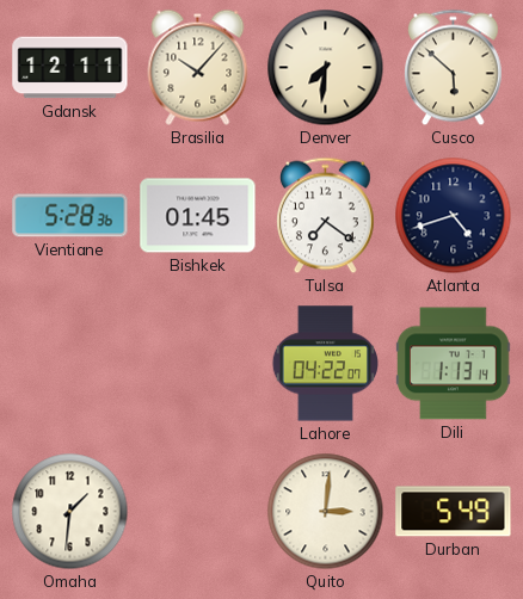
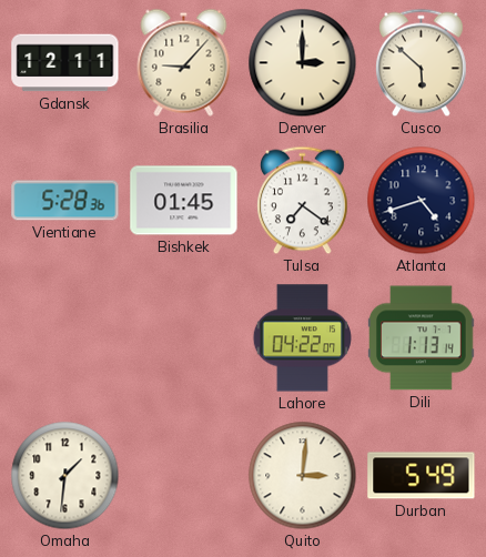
Brasilia: 10:07 -> 9:07 (184, 62)
Denver: 7:31 -> 3:00 (303, 63)
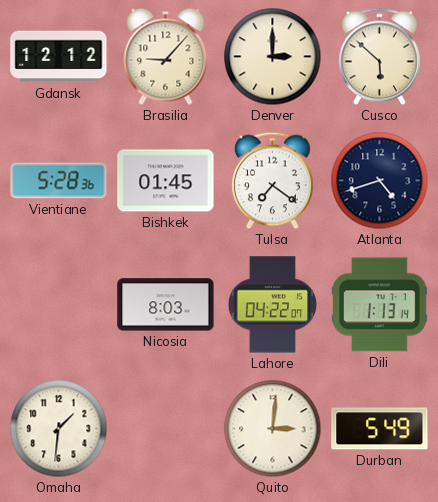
Gdansk: 12:11 -> 12:12 (59, 57)
Nicosia: none -> 8:03 (166, 305)
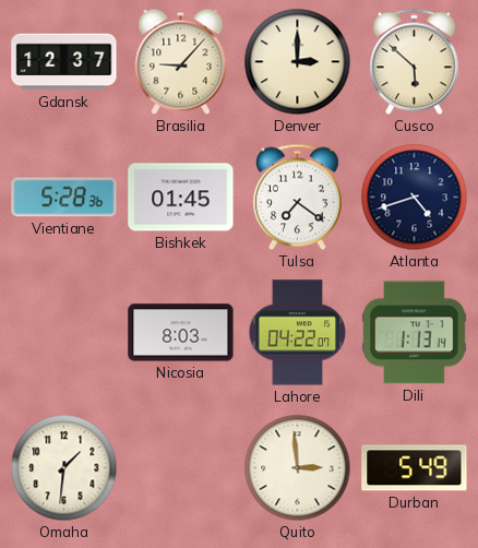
Gdansk: 12:12 -> 12:37 (64, 62)
Quito: 3:01 -> 2:59 (298, 468)
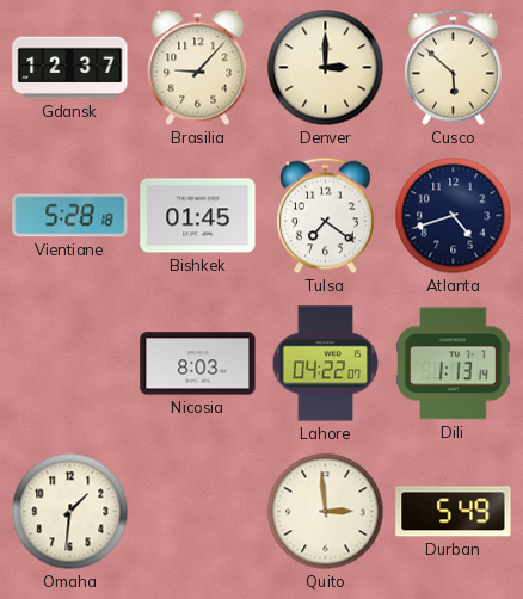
Vientiane: 5:28:36 -> 5:28:18 (70, 216)
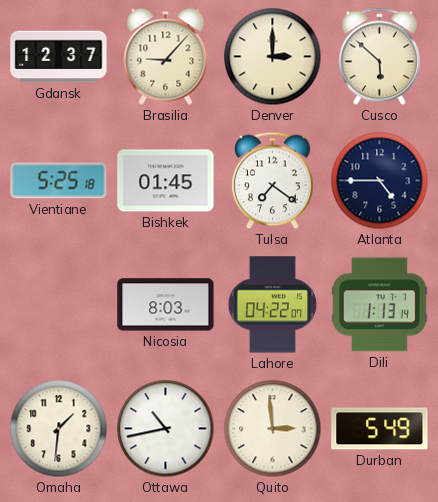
Vientiane: 5:28 -> 5:25 (59, 181)
Atlanta: 4:42 -> 4:45 (380, 181)
Ottawa: none -> 10:43 (166, 429)
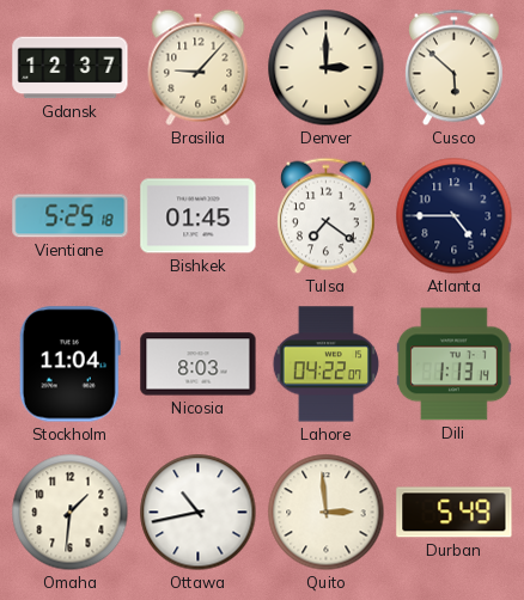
Stockholm: none -> 11:04 (69, 365)
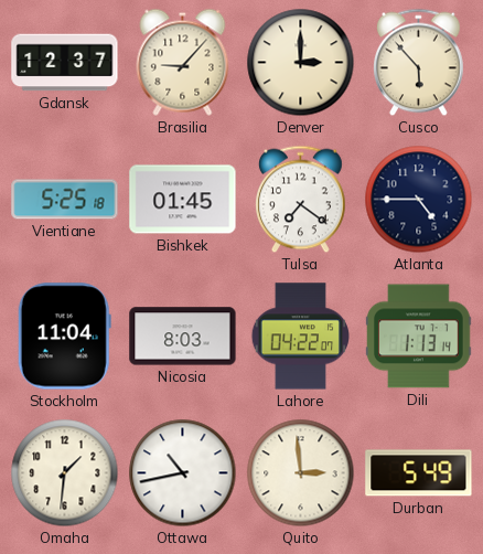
Cusco: 5:52 -> 5:53 (419, 63)
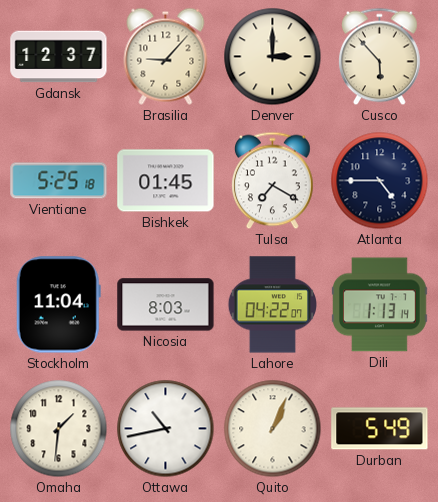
Tulsa: 7:21 -> 7:20 (273, 181)
Quito: 2:59 -> 1:04 (273, 429)
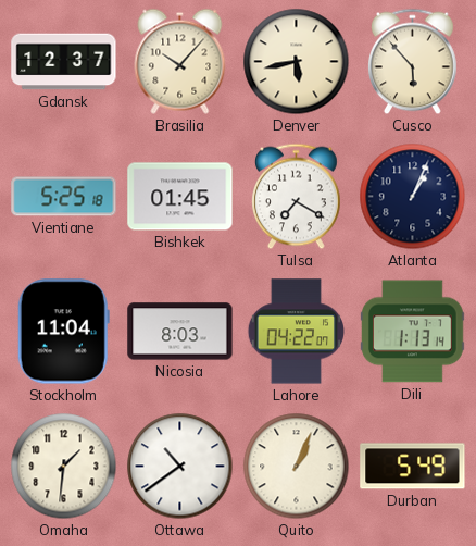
Brasilia: 9:07 -> 10:07 (180, 61)
Denver: 3:00 -> 5:43 (297, 62)
Atlanta: 4:45 -> 1:04 (413, 197)
Ottawa: 10:43 -> 10:39 (180, 467)
